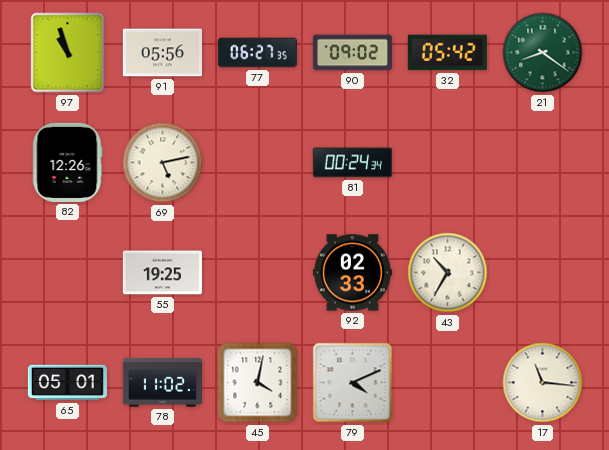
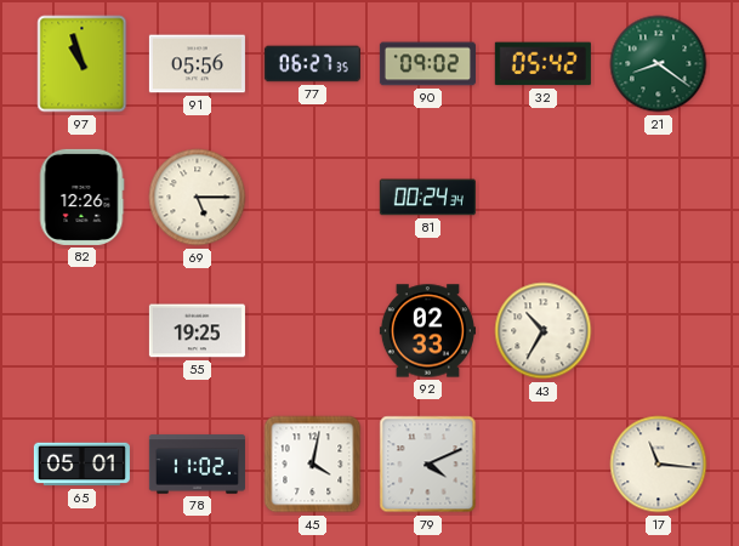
69: 5:13 -> 5:15 (198, 198)
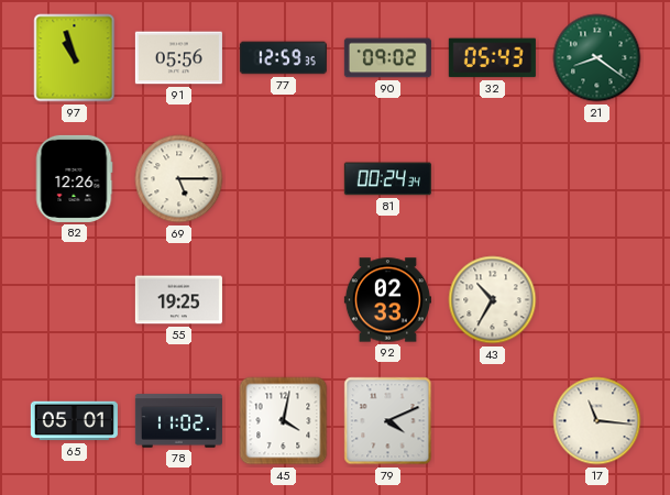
77: 06:27 -> 12:59 (283, 58)
32: 05:42 -> 05:43 (492, 58)
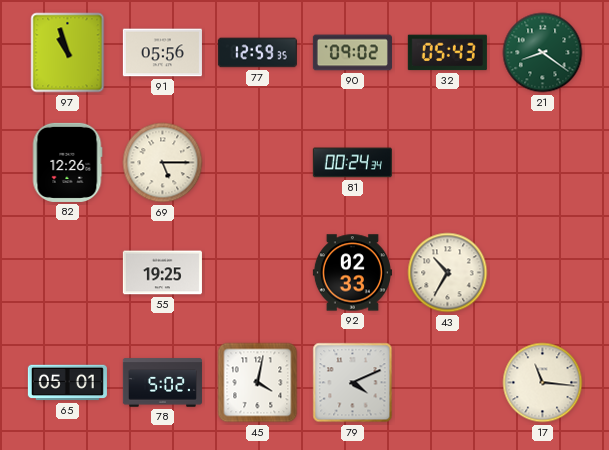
78: 11:02 -> 5:02 (162, 383)
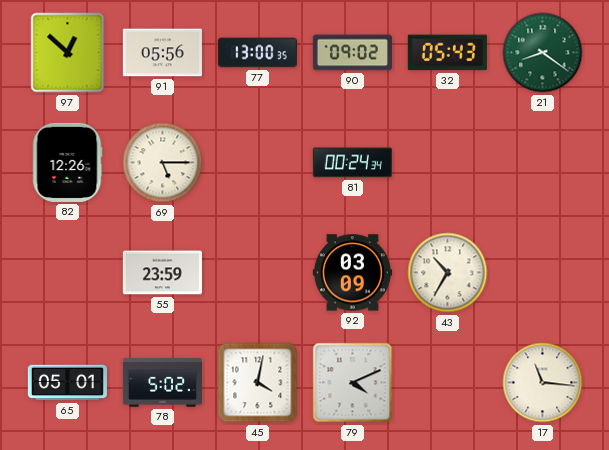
97: 10:57 -> 12:52 (68, 53)
77: 12:59 -> 13:00 (257, 53)
55: 19:25 -> 23:59 (162, 273)
92: 02:33 -> 03:09 (352, 273)
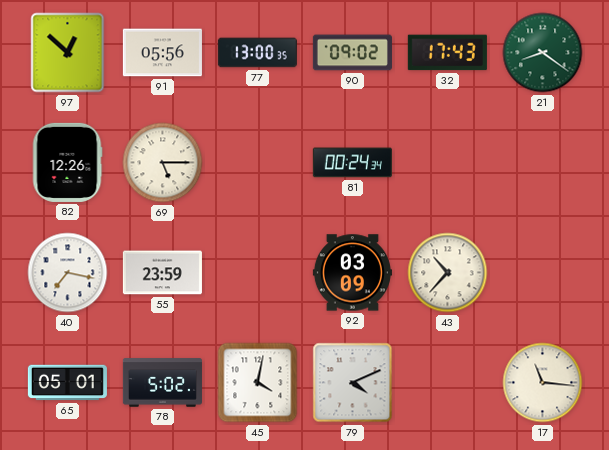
32: 05:43 -> 17:43 (447, 53)
40: none -> 7:17 (68, 273)
43: 10:35 -> 10:37 (448, 273)
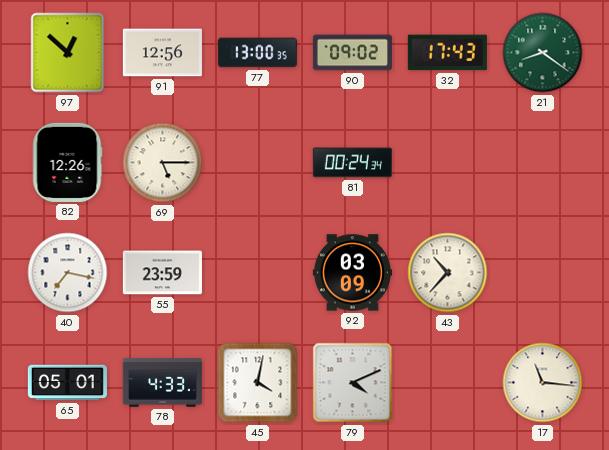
91: 05:56 -> 12:56 (162, 53)
78: 5:02 -> 4:33 (162, 383)
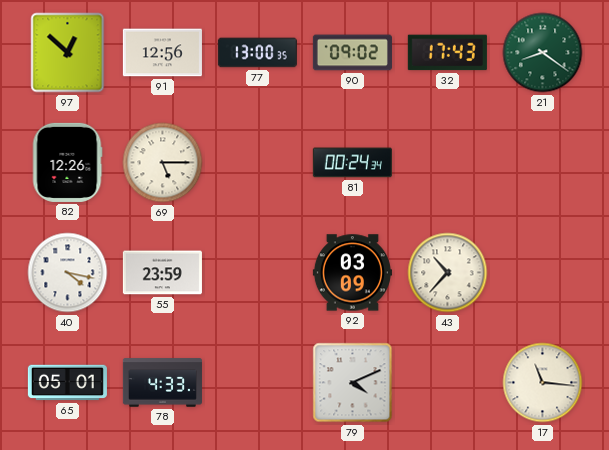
40: 7:17 -> 4:17 (68, 273)
45: 4:02 -> none (258, 383)
